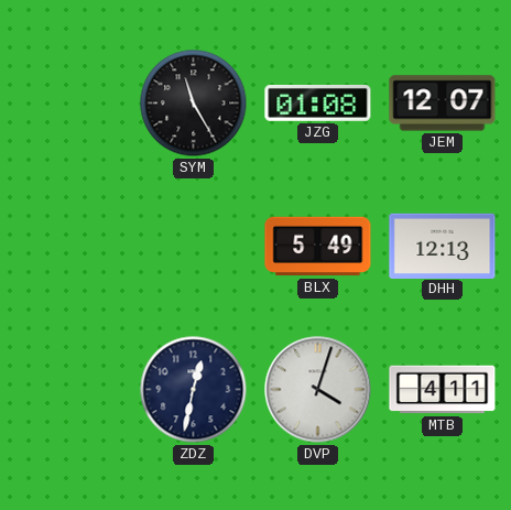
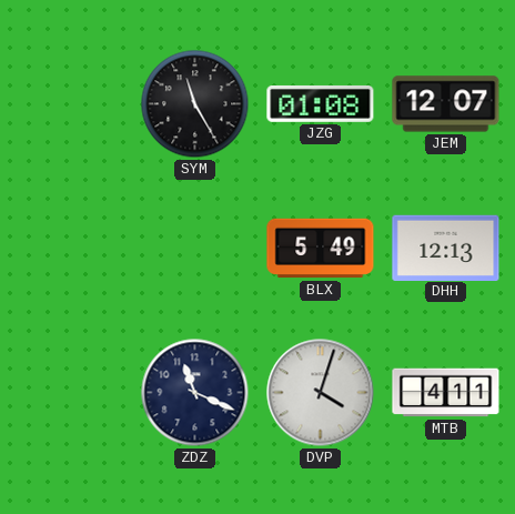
ZDZ: 12:32 -> 11:19 (195, 393)
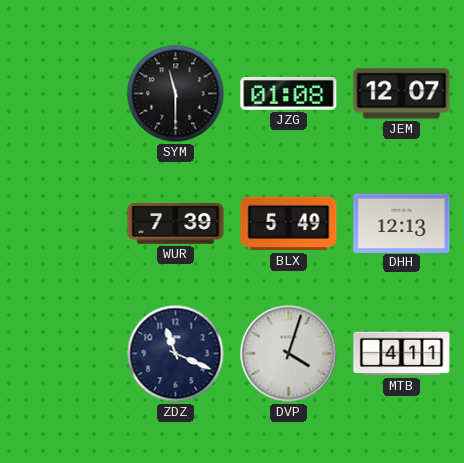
SYM: 11:25 -> 11:30 (176, 94)
WUR: none -> 7:39 (176, 224)
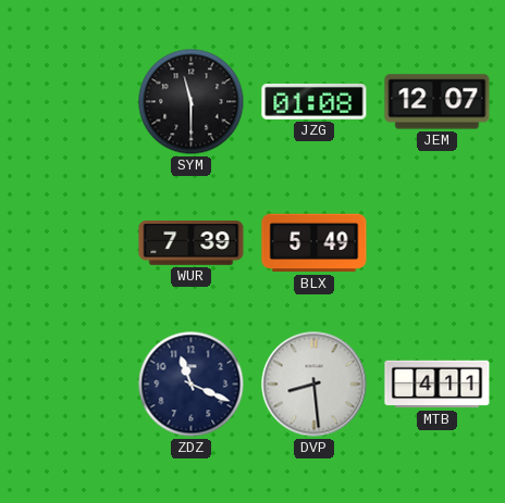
DHH: 12:13 -> none (402, 223)
DVP: 4:03 -> 8:29 (315, 385)
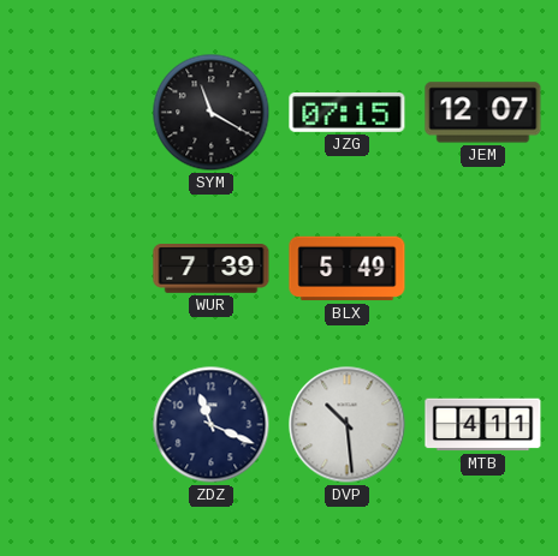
SYM: 11:30 -> 11:20 (212, 113)
JZG: 01:08 -> 07:15 (348, 112)
DVP: 8:29 -> 10:29 (348, 425)
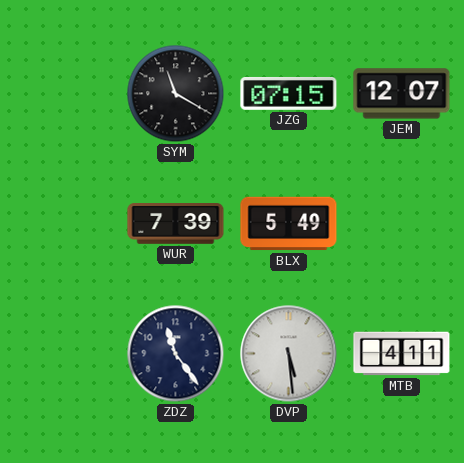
ZDZ: 11:19 -> 11:24 (176, 354)
DVP: 10:29 -> 5:29 (289, 354)
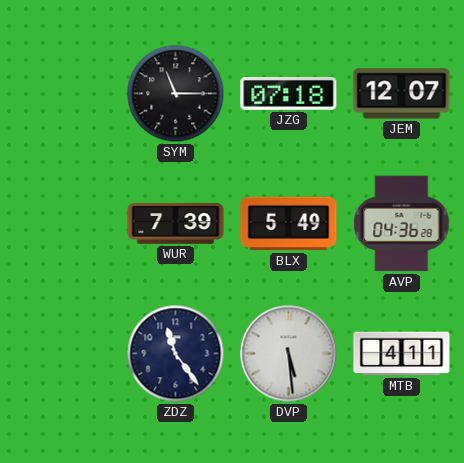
SYM: 11:20 -> 11:15 (176, 94)
JZG: 07:15 -> 07:18 (289, 93)
AVP: none -> 04:36 (402, 224)
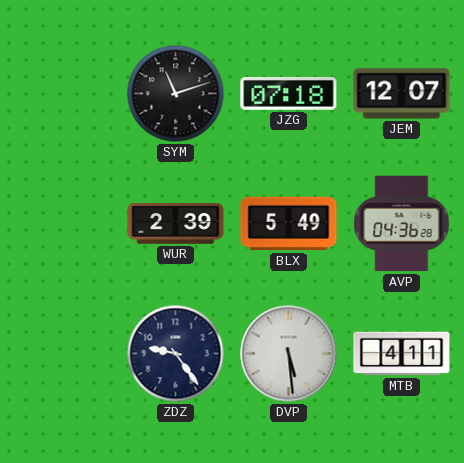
SYM: 11:15 -> 11:12 (176, 94)
WUR: 7:39 -> 2:39 (176, 224)
ZDZ: 11:24 -> 9:24 (176, 354)
